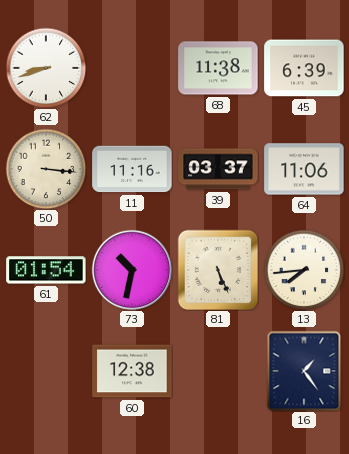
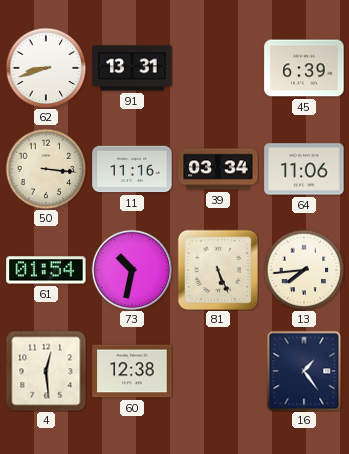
91: none -> 13:31 (132, 68)
68: 11:38 -> none (218, 68)
39: 03:37 -> 03:34 (218, 169)
4: none -> 12:29 (46, 371)
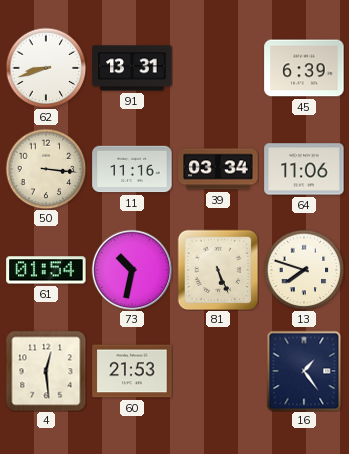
13: 7:44 -> 7:48 (304, 270)
60: 12:38 -> 21:53 (132, 371)
